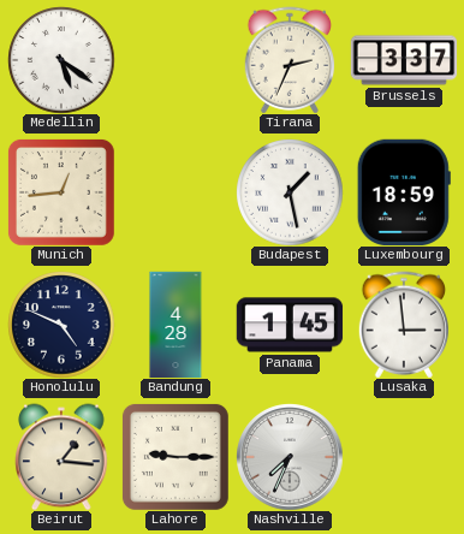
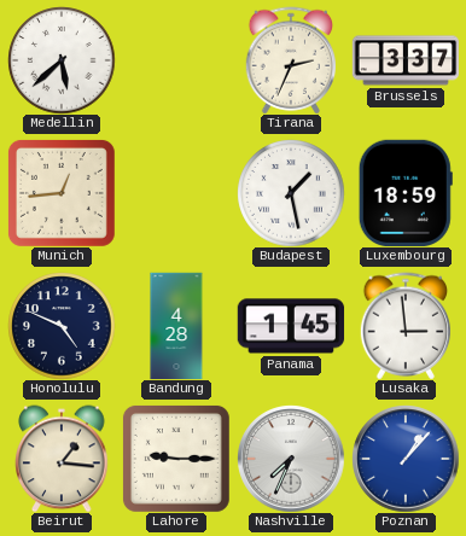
Medellin: 5:21 -> 5:38 (62, 60)
Poznan: none -> 1:07 (406, 459)
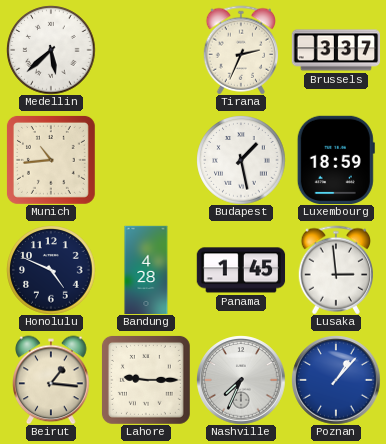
Munich: 12:44 -> 10:44 (51, 160)
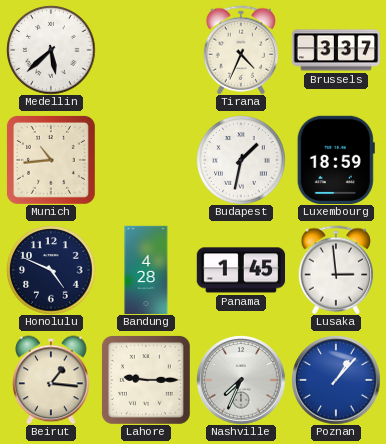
Tirana: 2:34 -> 4:34 (241, 50)
Budapest: 1:28 -> 1:32 (241, 160)
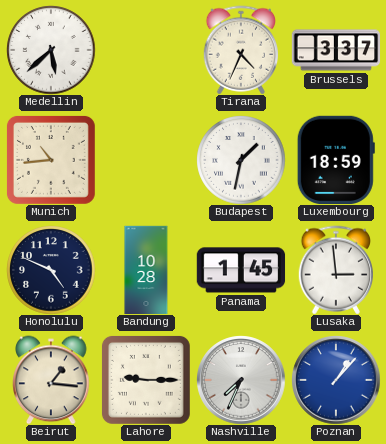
Bandung: 4:28 -> 10:28 (146, 270)
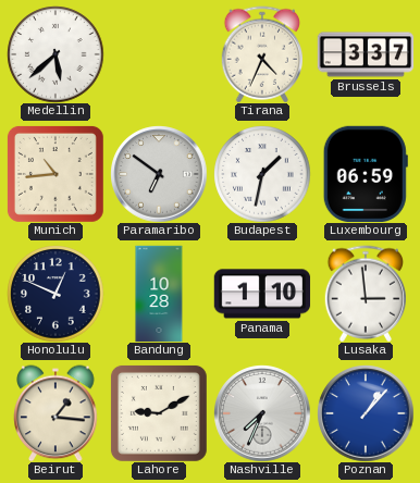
Paramaribo: none -> 6:51 (159, 174)
Luxembourg: 18:59 -> 06:59 (366, 173)
Honolulu: 4:49 -> 12:49 (55, 294)
Panama: 1:45 -> 1:10 (262, 294)
Lahore: 9:15 -> 9:10 (159, 413)
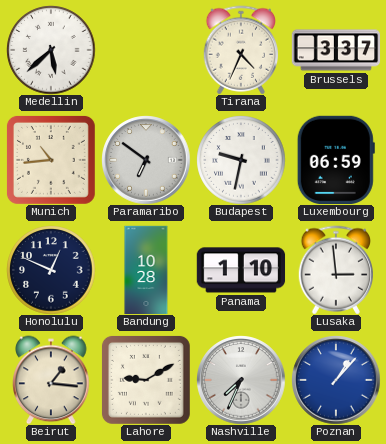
Budapest: 1:32 -> 9:32 (241, 160)
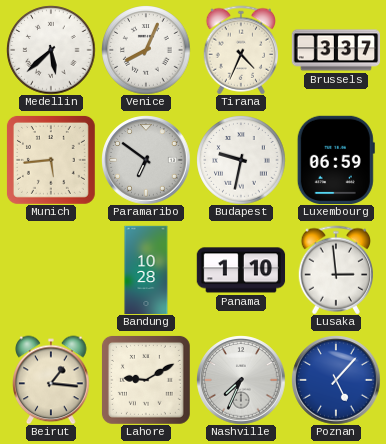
Venice: none -> 8:04 (146, 50)
Munich: 10:44 -> 5:44 (51, 160)
Honolulu: 12:49 -> none (51, 270)
Poznan: 1:07 -> 5:07 (336, 380)
